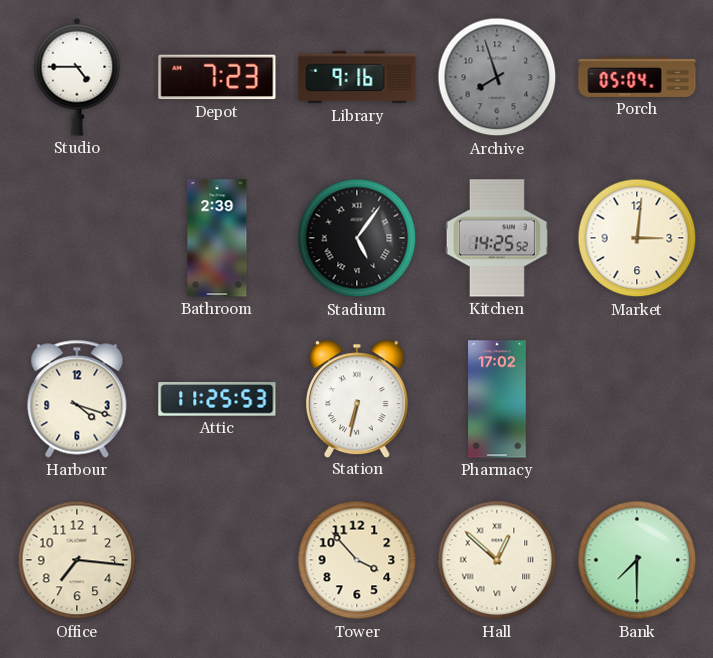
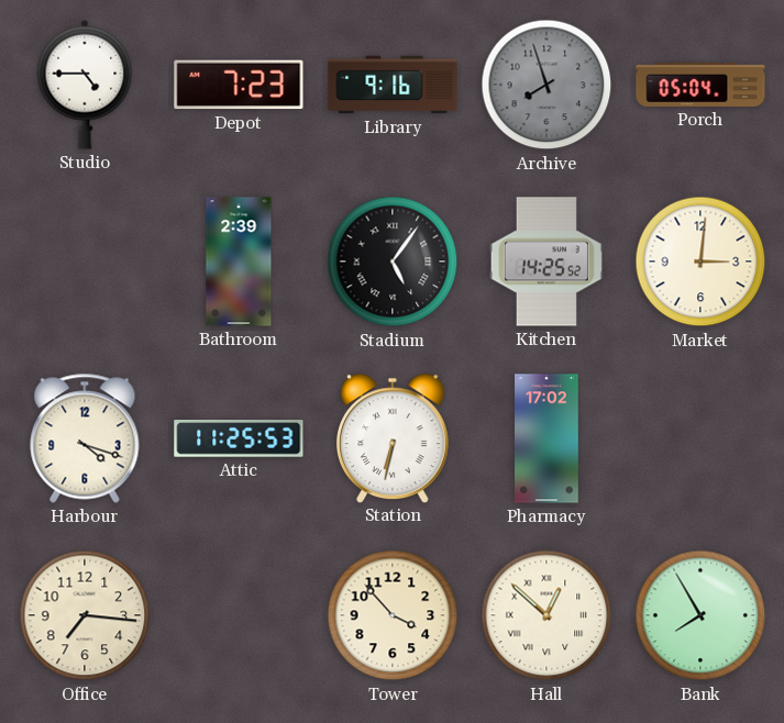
Bank: 7:30 -> 7:55 (700, 615)
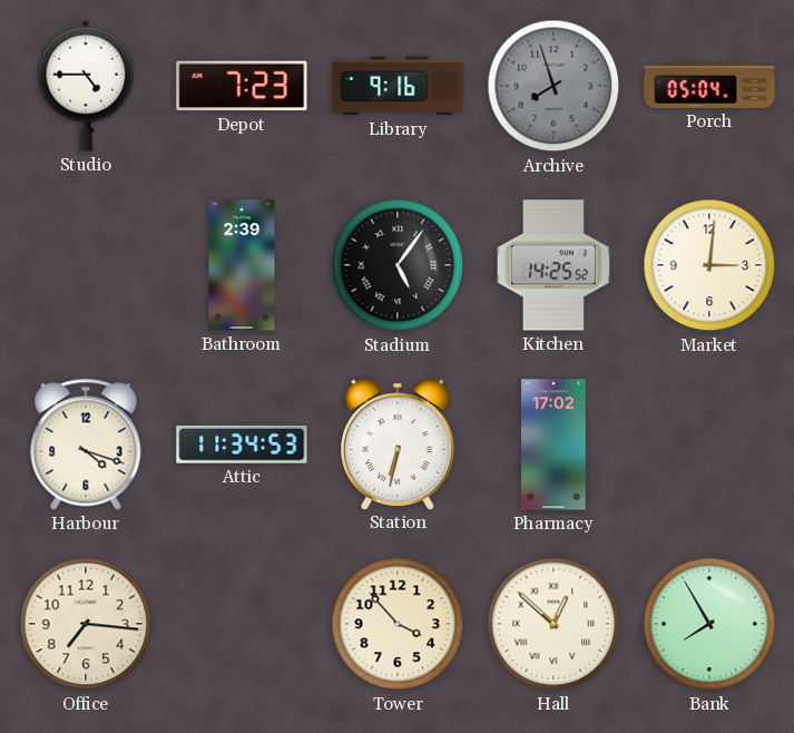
Attic: 11:25 -> 11:34 (242, 446)
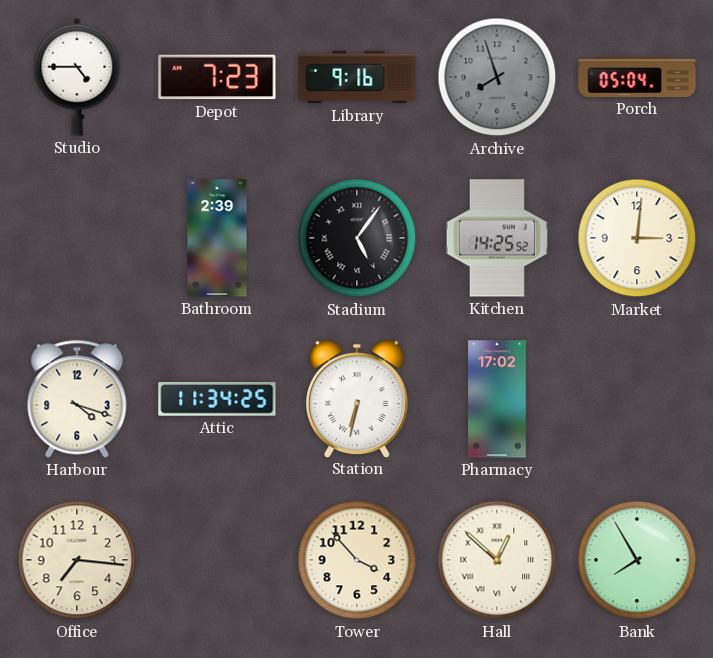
Attic: 11:34:53 -> 11:34:25 (217, 400)
